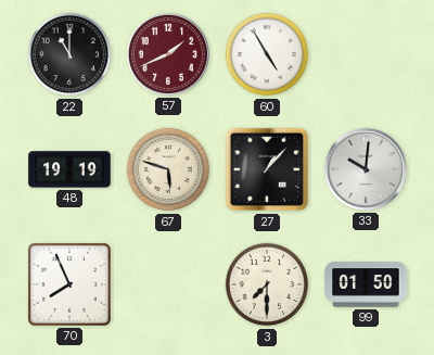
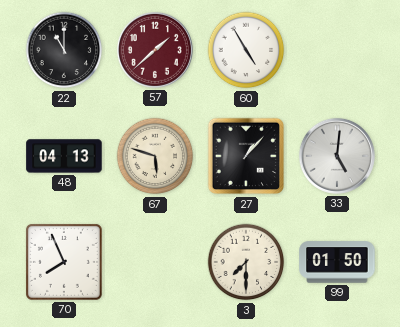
57: 1:41 -> 1:38 (155, 50)
48: 19:19 -> 04:13 (64, 156)
33: 10:01 -> 5:01 (337, 156)
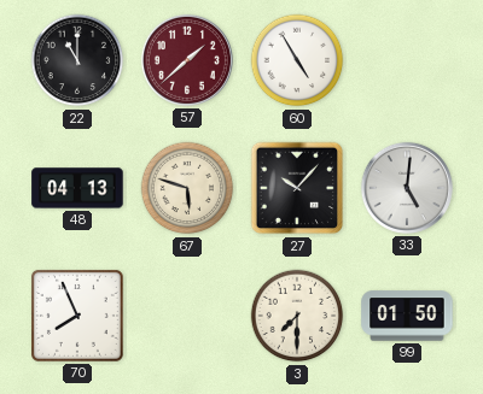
27: 1:07 -> 10:07 (297, 188)
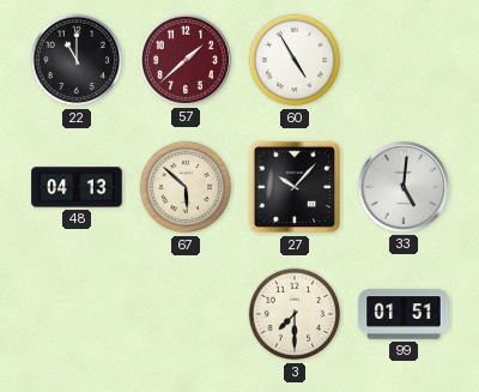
67: 5:48 -> 5:52 (186, 187)
70: 7:56 -> none (77, 316)
99: 01:50 -> 01:51 (404, 314)
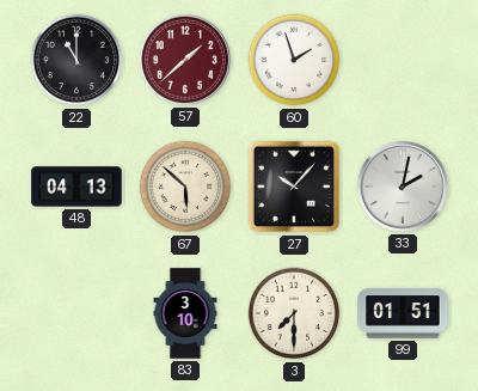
60: 4:55 -> 1:57 (294, 60)
33: 5:01 -> 2:02 (403, 187)
83: none -> 3:10 (185, 313)
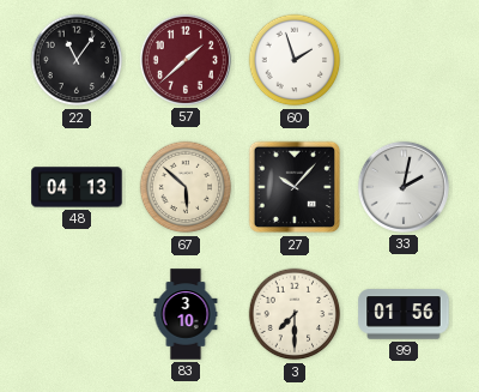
22: 11:00 -> 11:06 (77, 60)
99: 01:51 -> 01:56 (404, 314)
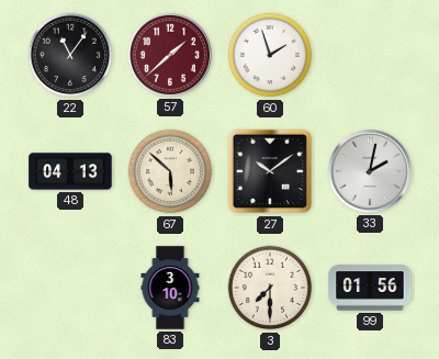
27: 10:07 -> 10:09 (270, 171)
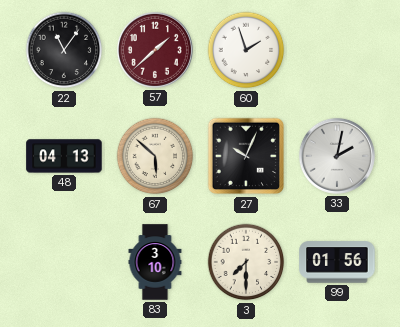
27: 10:09 -> 10:04 (246, 156)
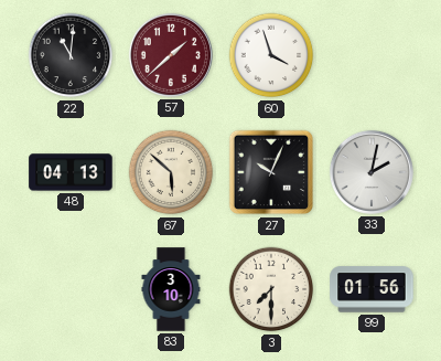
22: 11:06 -> 11:01 (71, 55)
60: 1:57 -> 3:57 (271, 55)
